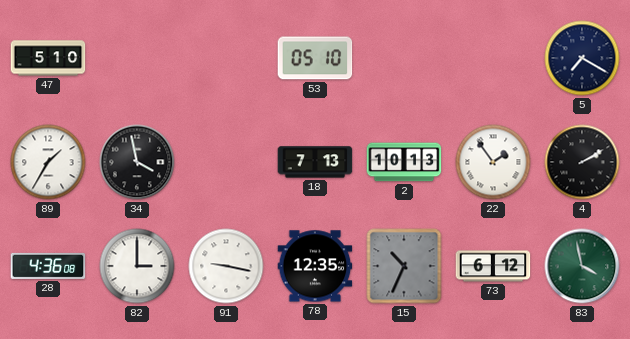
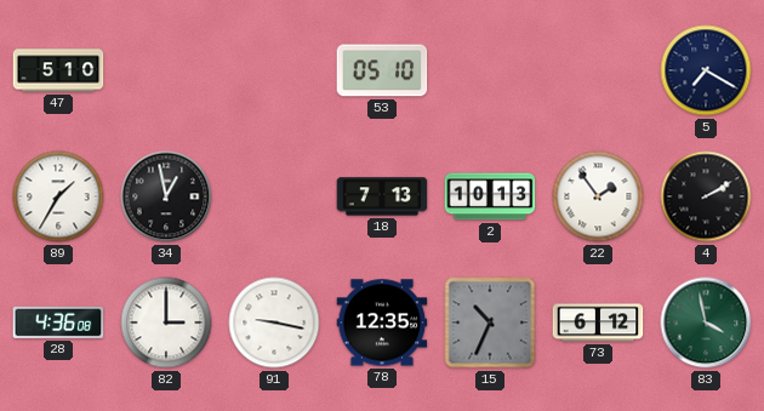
34: 3:58 -> 12:58 (166, 196)
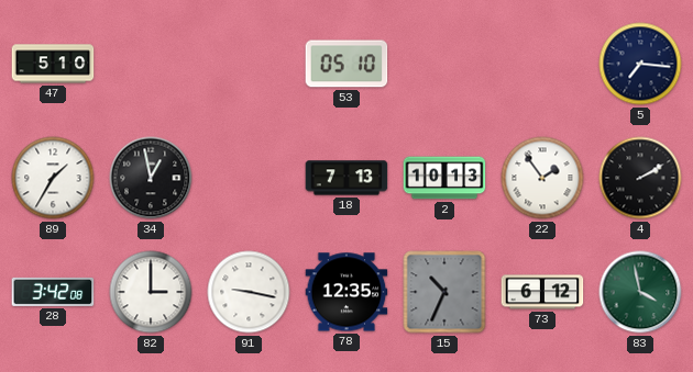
5: 7:20 -> 7:16 (640, 64)
28: 4:36 -> 3:42 (53, 292)
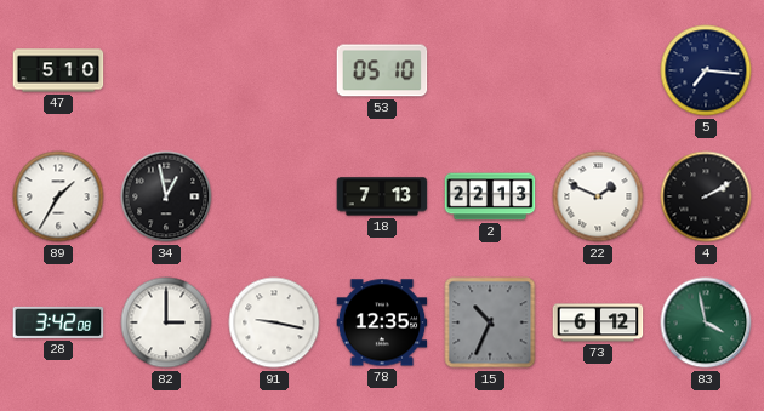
2: 10:13 -> 22:13 (490, 196)
22: 1:54 -> 1:49 (598, 196)
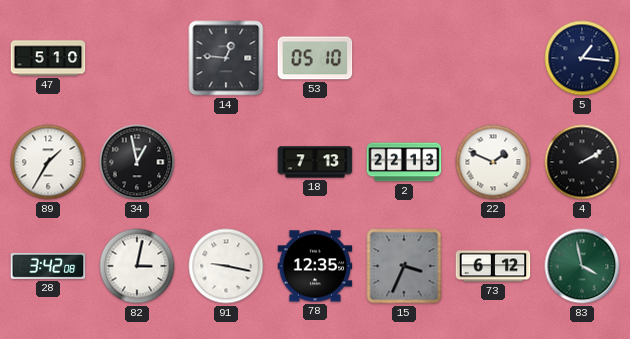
14: none -> 12:46 (226, 58)
5: 7:16 -> 1:16 (582, 58)
82: 3:00 -> 3:02 (137, 266)
15: 10:34 -> 3:34 (404, 266)
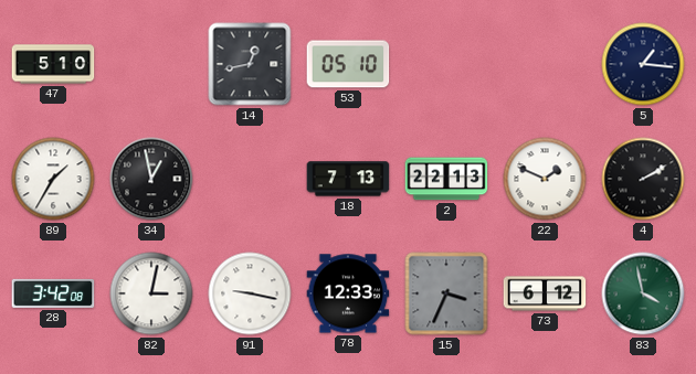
14: 12:46 -> 12:43 (250, 64)
78: 12:35 -> 12:33 (348, 293)
